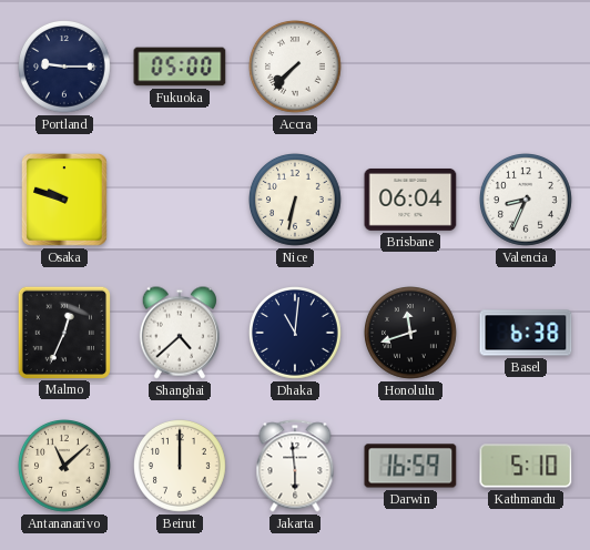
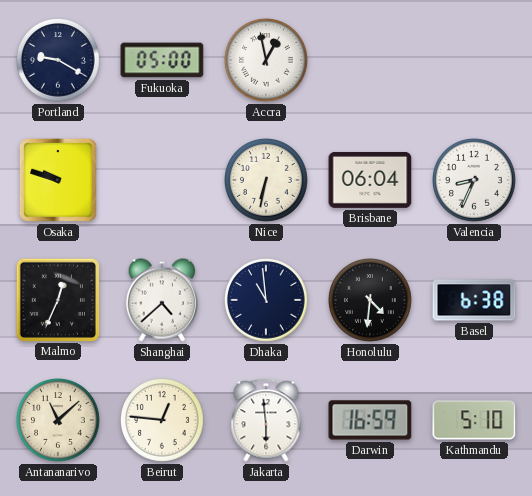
Portland: 9:15 -> 9:20 (59, 61)
Accra: 7:37 -> 12:58 (267, 61)
Dhaka: 11:01 -> 10:59 (267, 301)
Honolulu: 11:42 -> 4:31 (371, 301)
Beirut: 12:00 -> 12:46 (163, 421)
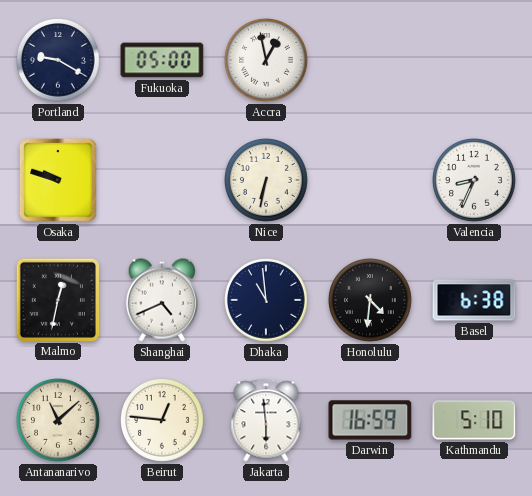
Brisbane: 06:04 -> none (370, 180)
Malmo: 12:34 -> 12:32 (57, 299)
Shanghai: 4:38 -> 4:41 (161, 300)
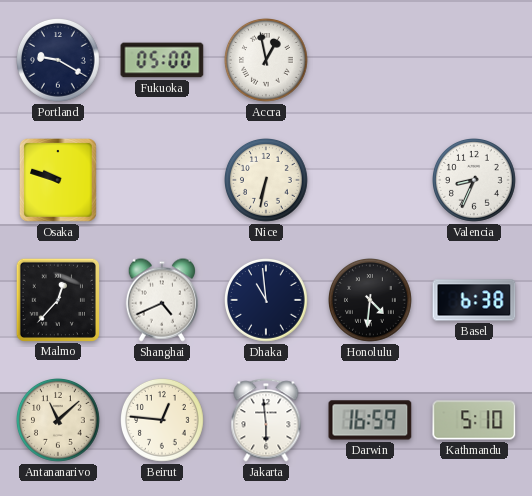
Malmo: 12:32 -> 12:37 (57, 299)
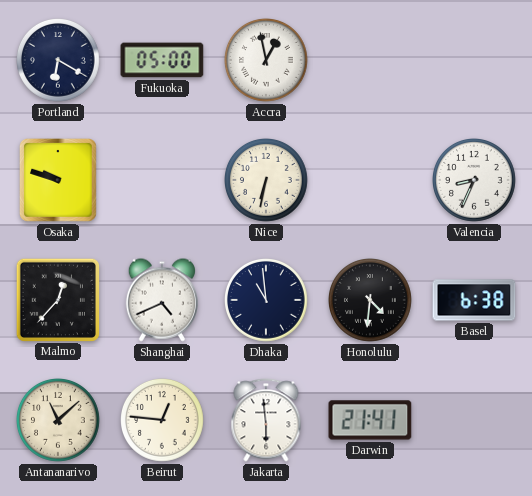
Portland: 9:20 -> 6:20 (59, 61)
Darwin: 16:59 -> 21:41 (370, 420)
Kathmandu: 5:10 -> none (474, 420)
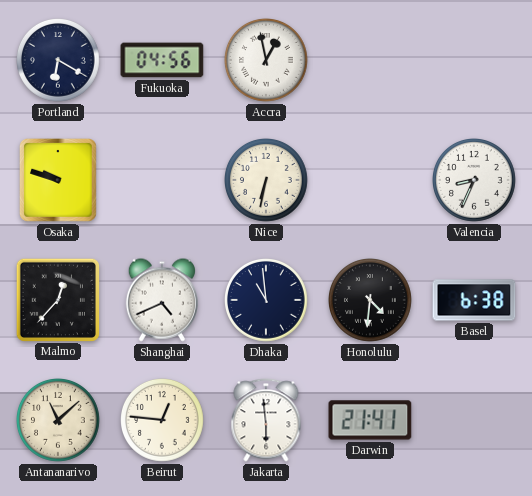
Fukuoka: 05:00 -> 04:56 (162, 60)
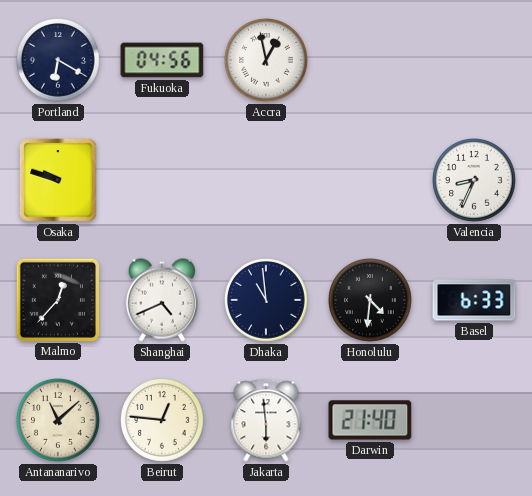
Nice: 6:32 -> none (267, 181)
Basel: 6:38 -> 6:33 (474, 300)
Darwin: 21:41 -> 21:40 (370, 420)
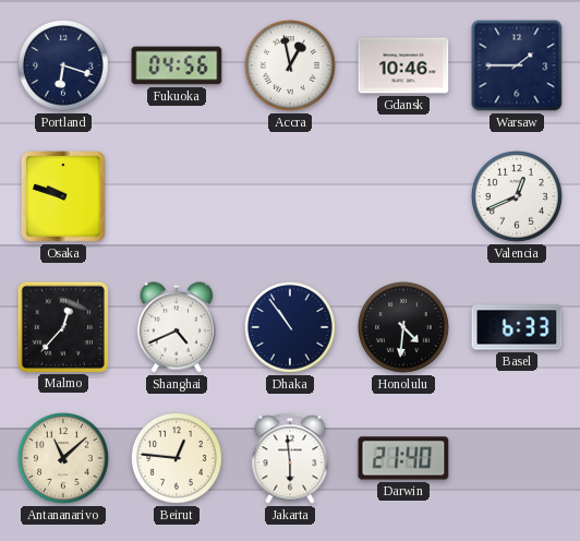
Portland: 6:20 -> 6:18 (64, 67)
Gdansk: none -> 10:46 (403, 65)
Warsaw: none -> 1:45 (517, 65)
Valencia: 8:34 -> 12:41 (518, 197)
Dhaka: 10:59 -> 10:54 (291, 328)
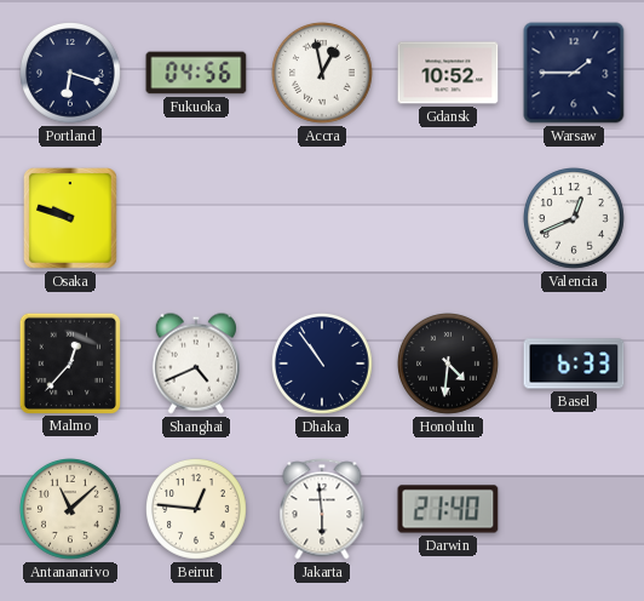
Gdansk: 10:46 -> 10:52 (448, 73)
